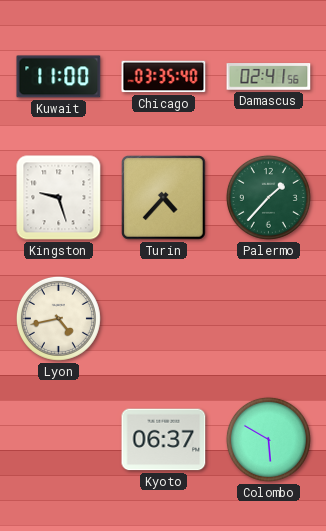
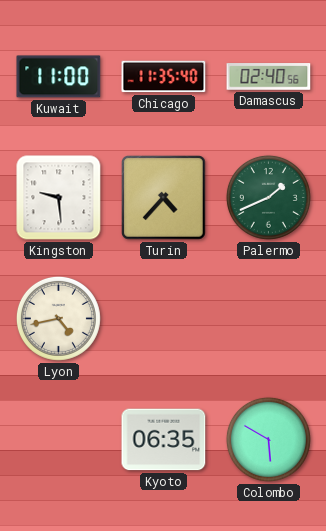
Chicago: 03:35 -> 11:35 (164, 77)
Damascus: 02:41 -> 02:40 (269, 77)
Kingston: 9:27 -> 9:29 (59, 198)
Palermo: 1:37 -> 1:41 (268, 197)
Kyoto: 06:37 -> 06:35 (164, 440)
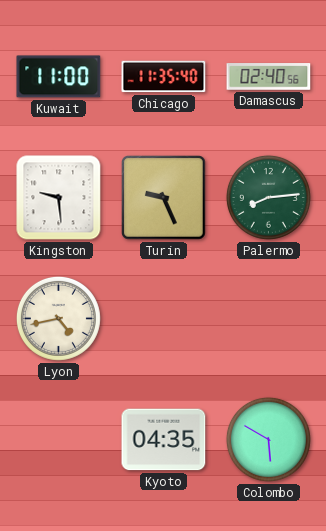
Turin: 4:37 -> 9:26 (164, 198)
Palermo: 1:41 -> 8:14 (268, 197)
Kyoto: 06:35 -> 04:35 (164, 440)
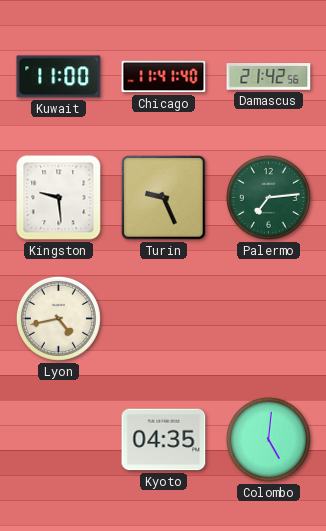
Chicago: 11:35 -> 11:41 (164, 77)
Damascus: 02:40 -> 21:42 (269, 77)
Palermo: 8:14 -> 7:14 (268, 197)
Colombo: 5:50 -> 5:01 (268, 439)
